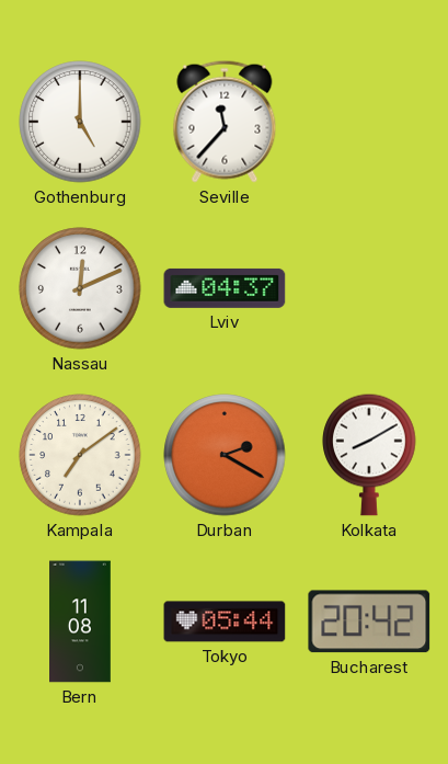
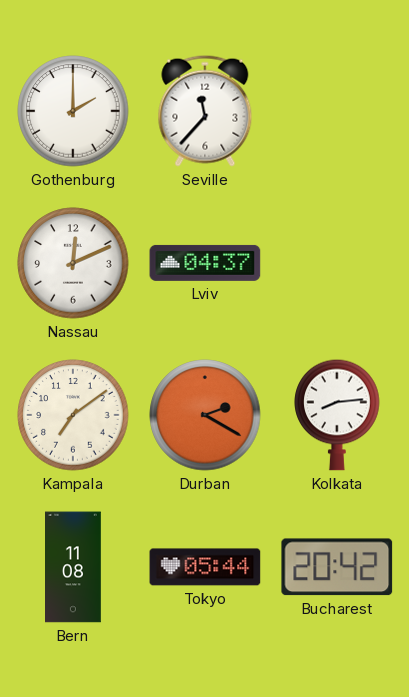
Gothenburg: 5:00 -> 2:00 (73, 111)
Kolkata: 8:10 -> 8:14 (337, 415)
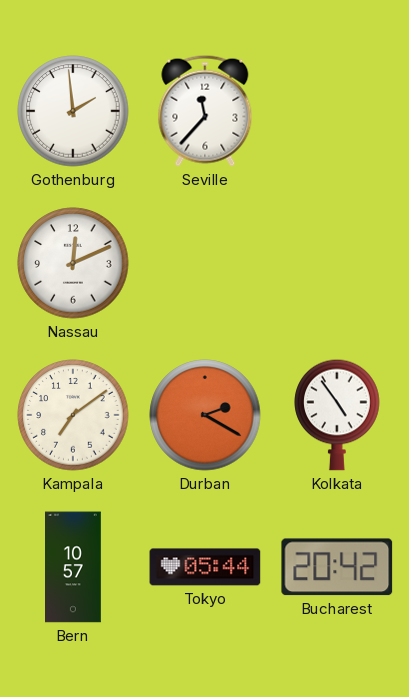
Gothenburg: 2:00 -> 1:59 (73, 111)
Lviv: 04:37 -> none (205, 263)
Kolkata: 8:14 -> 4:54 (337, 415)
Bern: 11:08 -> 10:57 (74, 567)
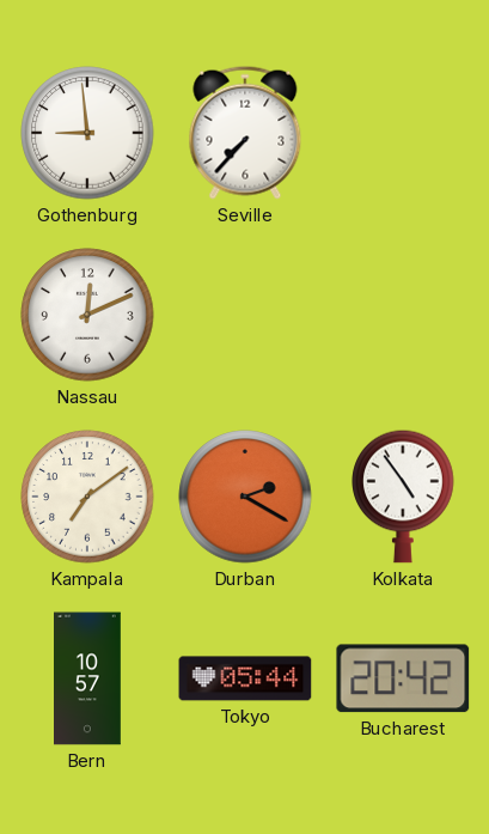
Gothenburg: 1:59 -> 8:59 (87, 133)
Seville: 11:37 -> 7:37 (245, 133)
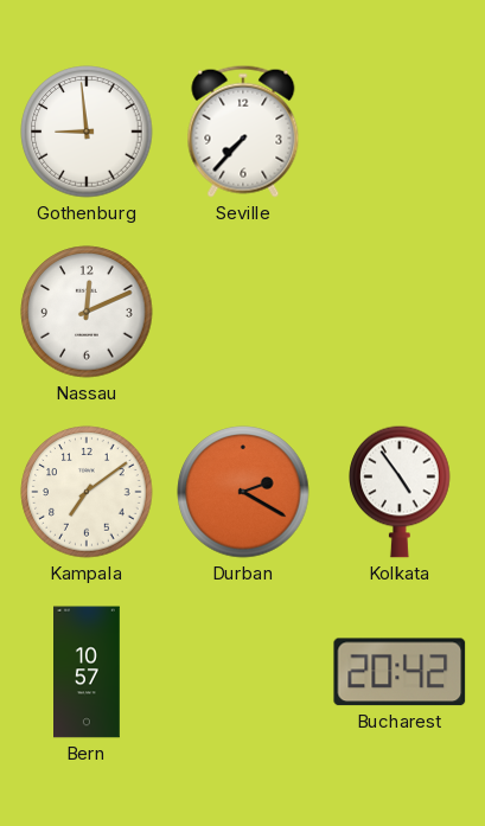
Tokyo: 05:44 -> none (245, 678)
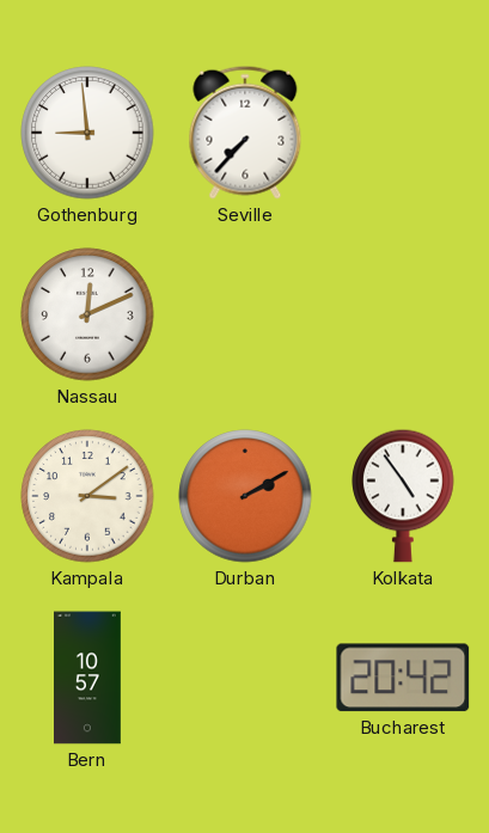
Kampala: 7:09 -> 3:09 (87, 496)
Durban: 2:20 -> 2:10 (245, 496)
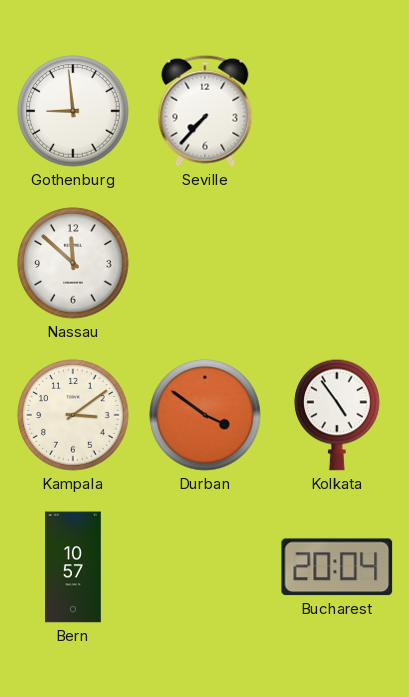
Nassau: 12:11 -> 11:52 (73, 263)
Durban: 2:10 -> 3:51 (205, 415)
Bucharest: 20:42 -> 20:04 (337, 567)
